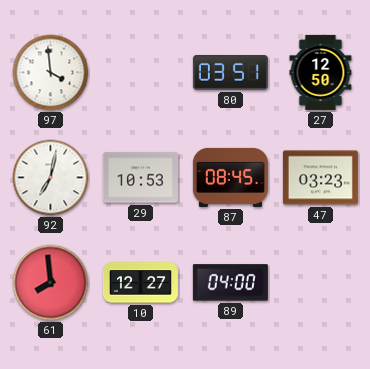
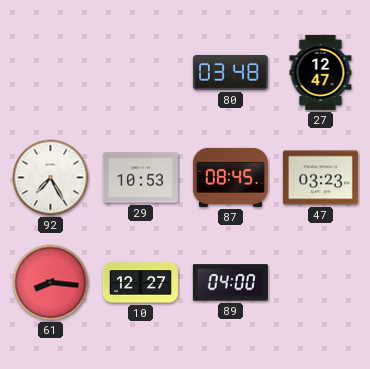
97: 3:59 -> none (51, 73)
80: 03:51 -> 03:48 (230, 72)
27: 12:50 -> 12:47 (321, 72)
92: 7:02 -> 7:25 (51, 178)
61: 7:59 -> 8:16 (51, 283)
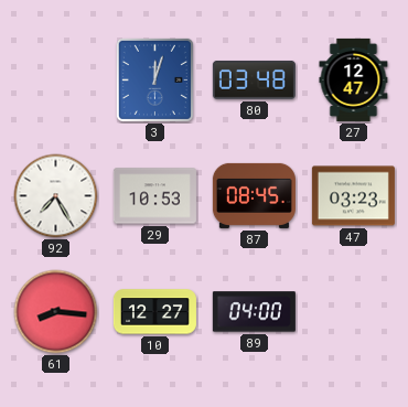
3: none -> 12:03 (154, 79)
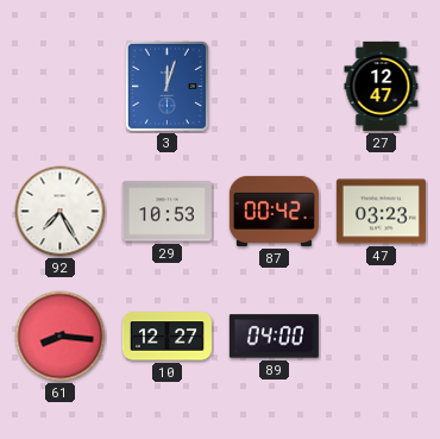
80: 03:48 -> none (254, 79)
87: 08:45 -> 00:42 (274, 211)
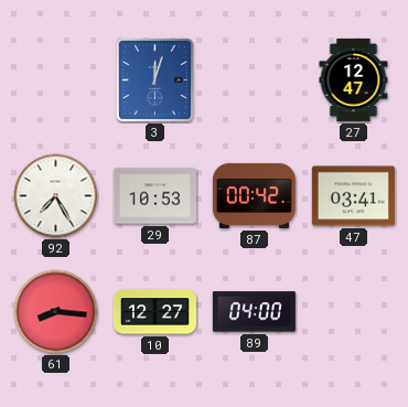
47: 03:23 -> 03:41 (353, 196)
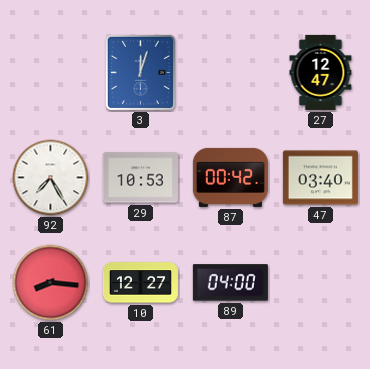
47: 03:41 -> 03:40 (320, 178)
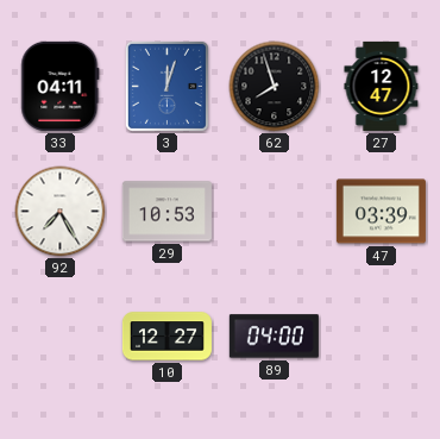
33: none -> 04:11 (61, 86)
62: none -> 7:57 (275, 87)
87: 00:42 -> none (230, 177)
47: 03:40 -> 03:39 (381, 212)
61: 8:16 -> none (51, 283)
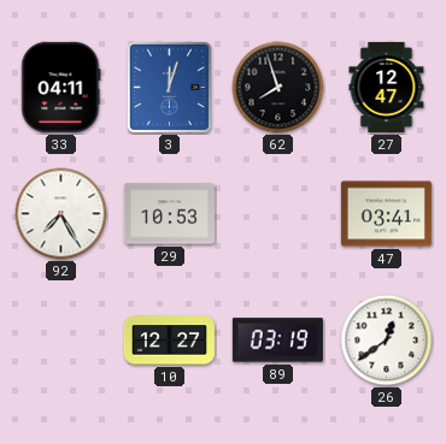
47: 03:39 -> 03:41 (386, 214)
89: 04:00 -> 03:19 (277, 341)
26: none -> 12:39 (387, 341)
